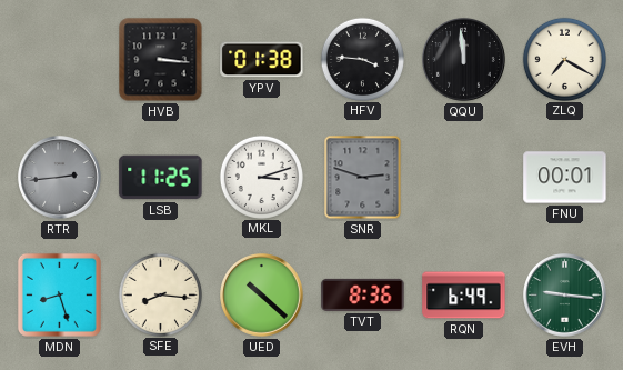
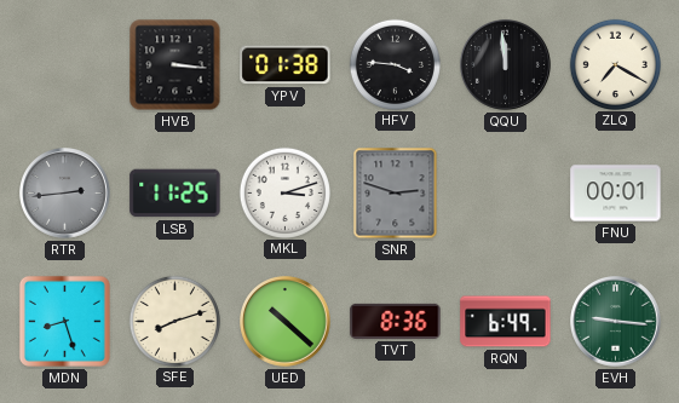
SFE: 8:16 -> 8:12 (174, 321)
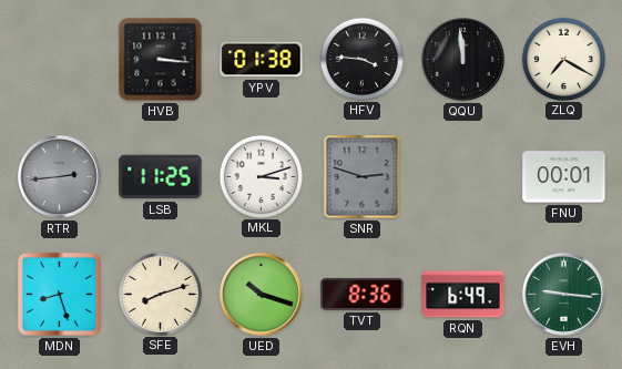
UED: 10:22 -> 10:18 (262, 295)
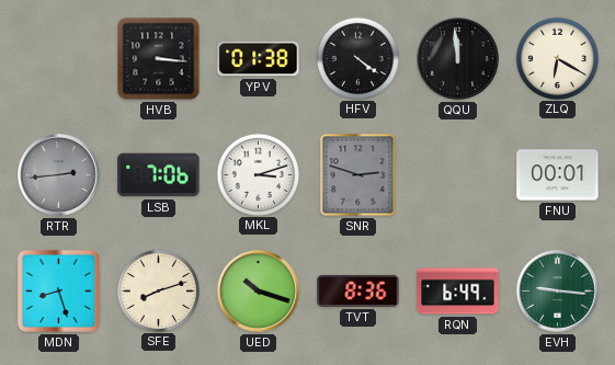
HFV: 3:46 -> 4:21 (357, 58)
ZLQ: 7:20 -> 6:20 (557, 58)
LSB: 11:25 -> 7:06 (159, 175)
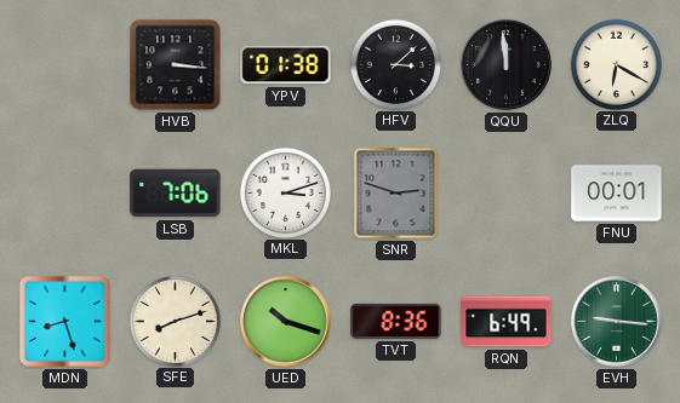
HFV: 4:21 -> 3:08 (395, 64)
RTR: 2:44 -> none (59, 175)
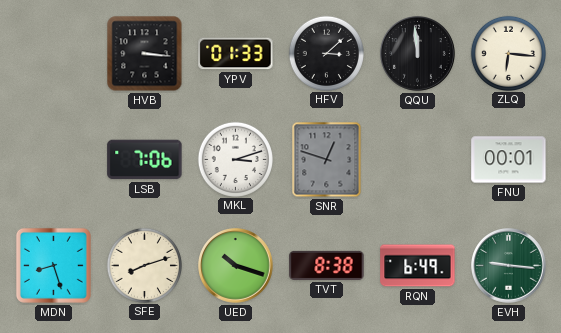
YPV: 01:38 -> 01:33 (236, 54)
ZLQ: 6:20 -> 6:16 (508, 53)
SNR: 2:48 -> 12:48 (327, 160)
TVT: 8:36 -> 8:38 (327, 265)
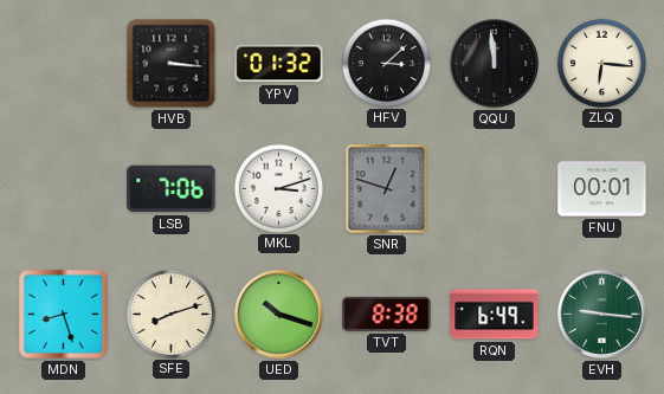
YPV: 01:33 -> 01:32 (279, 64)
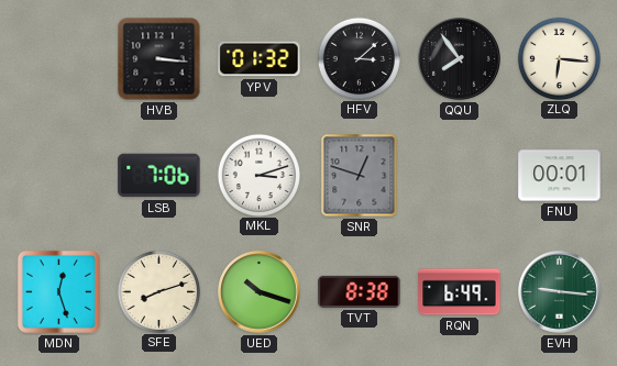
QQU: 11:59 -> 7:54 (460, 59)
MDN: 8:27 -> 12:27 (58, 291)
